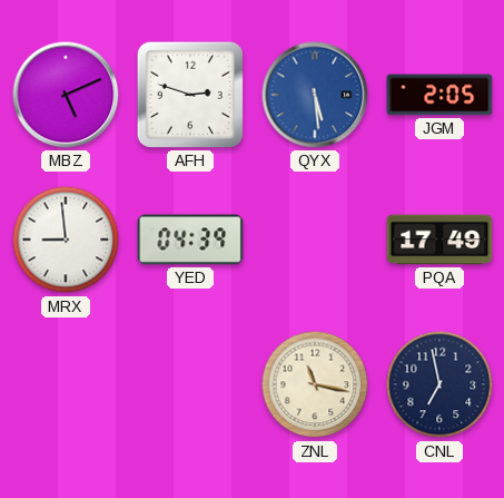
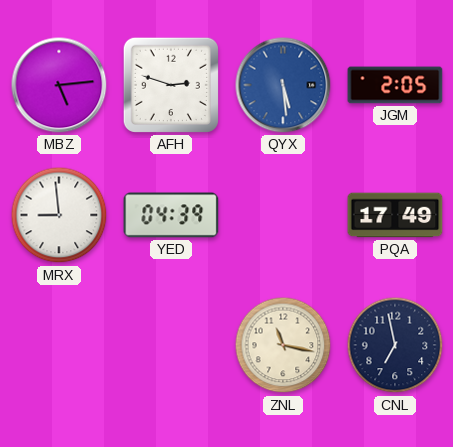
MBZ: 5:11 -> 5:14 (59, 85)
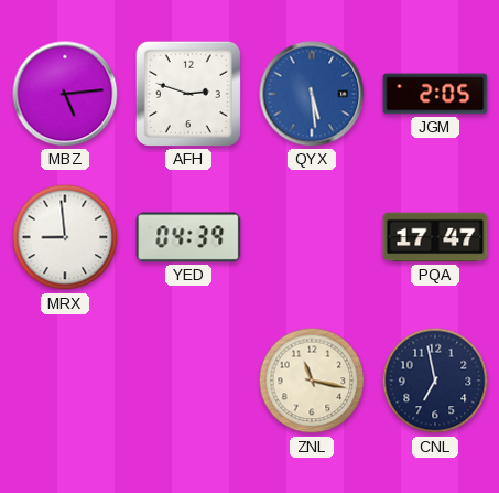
PQA: 17:49 -> 17:47 (435, 237)
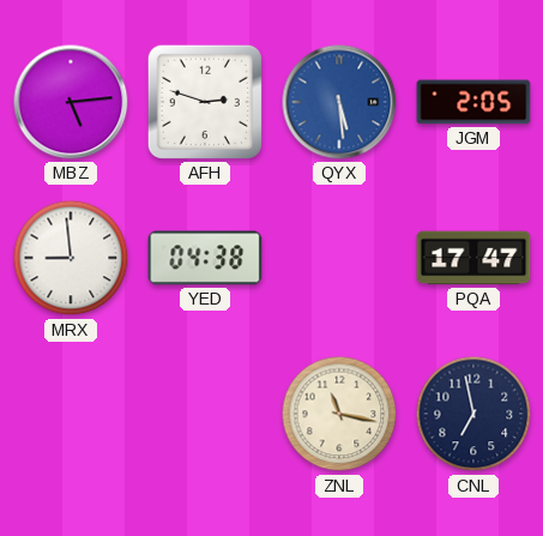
YED: 04:39 -> 04:38 (205, 258)
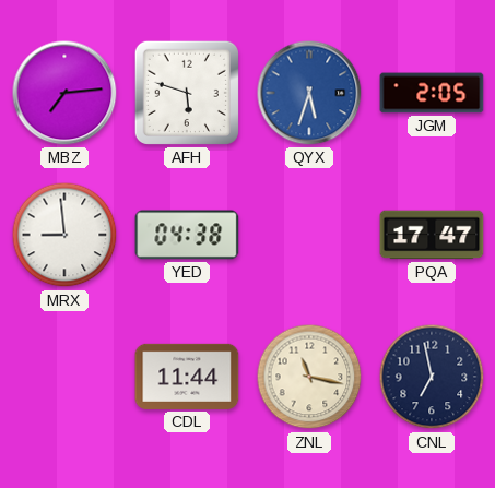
MBZ: 5:14 -> 7:14 (64, 93)
AFH: 2:48 -> 5:48 (187, 93)
QYX: 5:29 -> 5:33 (309, 93)
CDL: none -> 11:44 (187, 377)
